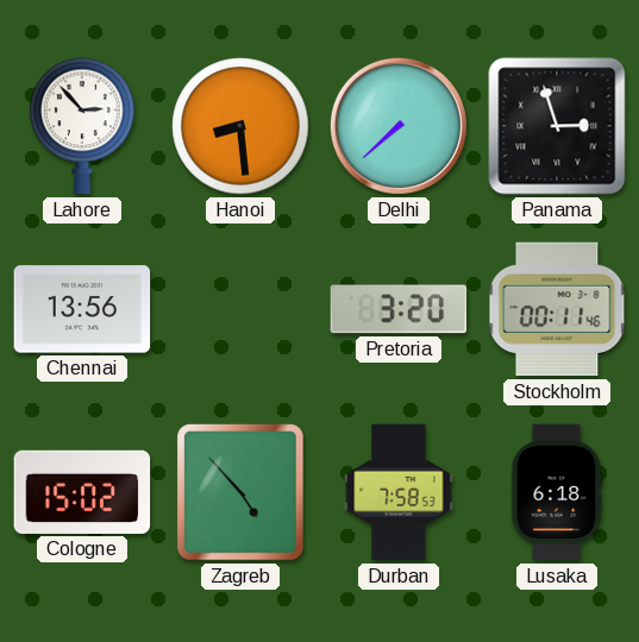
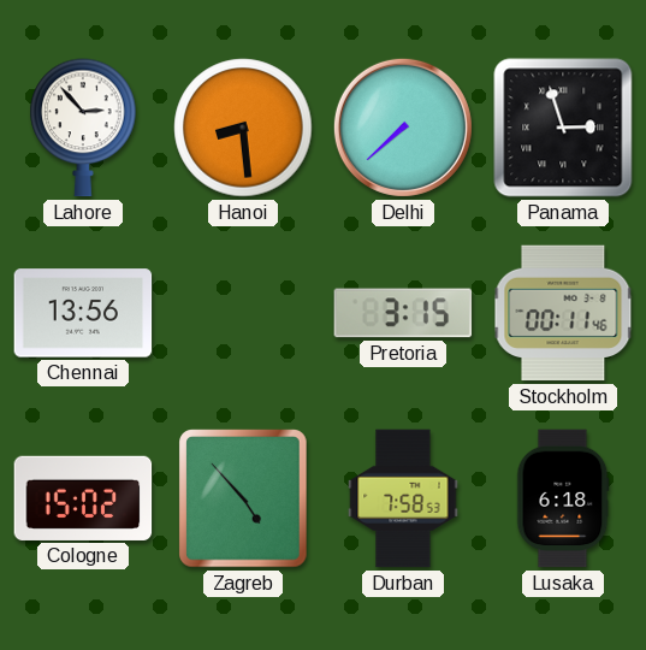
Pretoria: 3:20 -> 3:15 (403, 313)
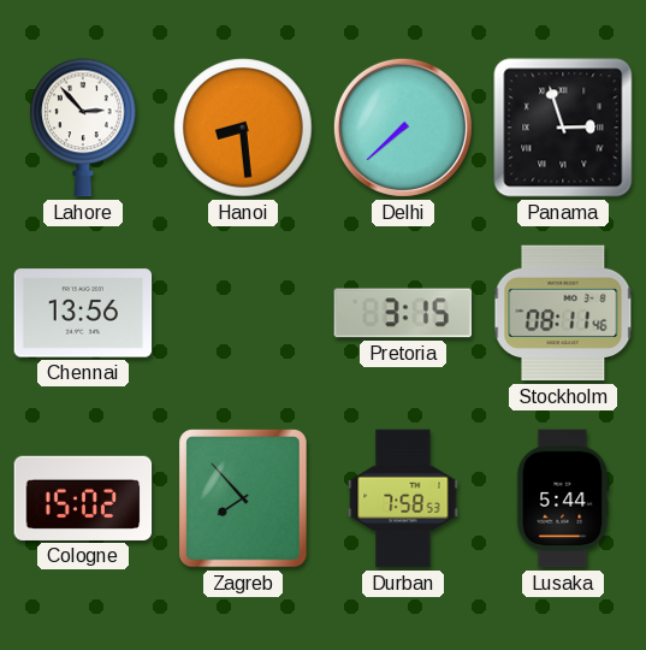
Stockholm: 00:11 -> 08:11 (563, 313)
Zagreb: 4:53 -> 7:53 (243, 498)
Lusaka: 6:18 -> 5:44 (563, 498)
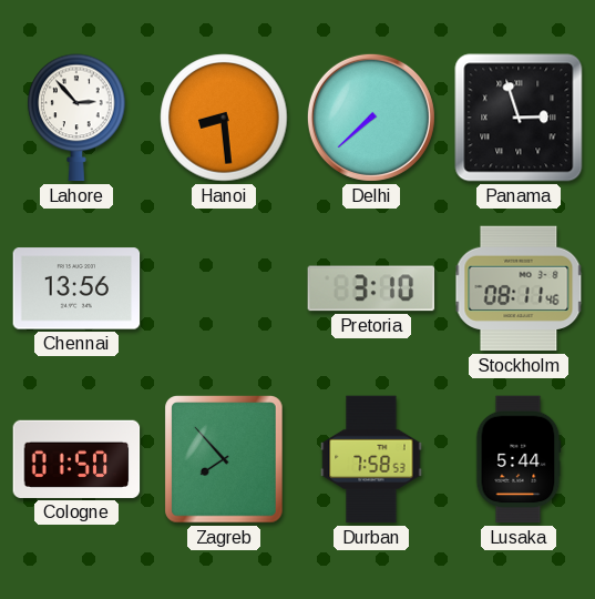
Pretoria: 3:15 -> 3:10 (371, 288)
Cologne: 15:02 -> 01:50 (76, 459)
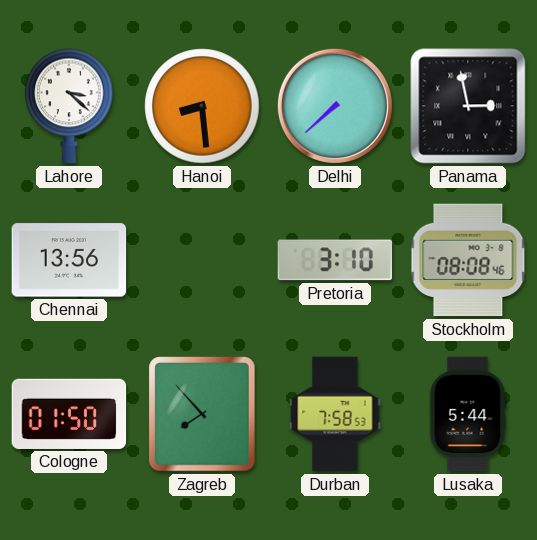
Lahore: 2:53 -> 3:22 (69, 106)
Panama: 2:57 -> 2:58 (468, 106)
Stockholm: 08:11 -> 08:08 (468, 260)
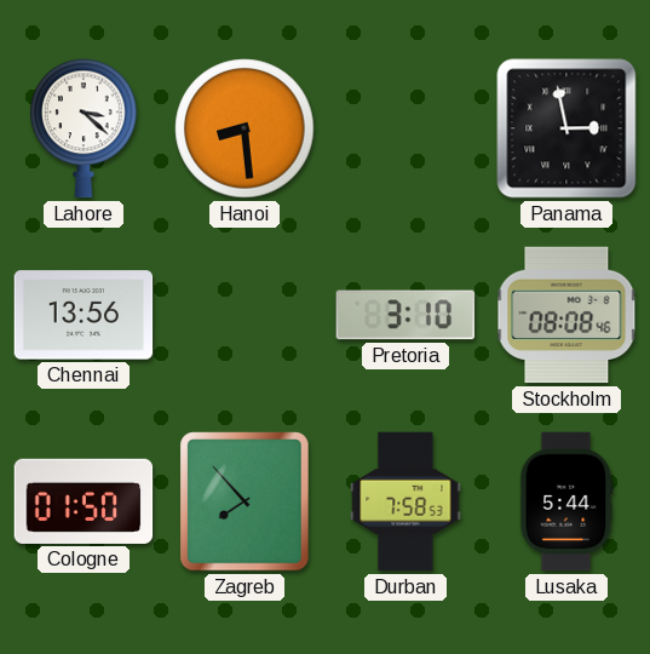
Delhi: 7:38 -> none (335, 106)
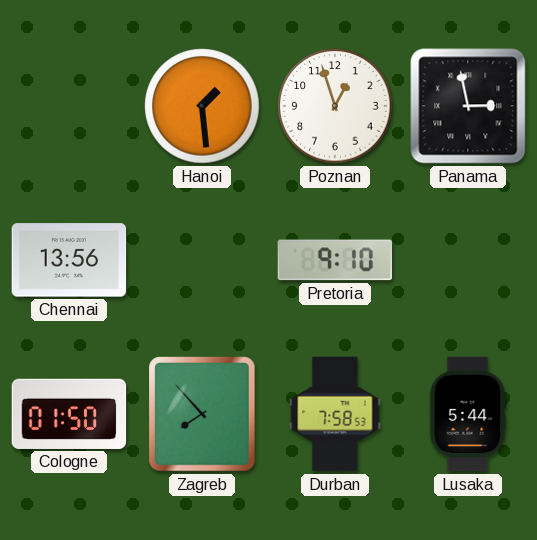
Lahore: 3:22 -> none (84, 128)
Hanoi: 8:29 -> 1:29 (202, 106)
Poznan: none -> 12:57 (335, 106)
Pretoria: 3:10 -> 9:10 (335, 260)
Stockholm: 08:08 -> none (566, 315)
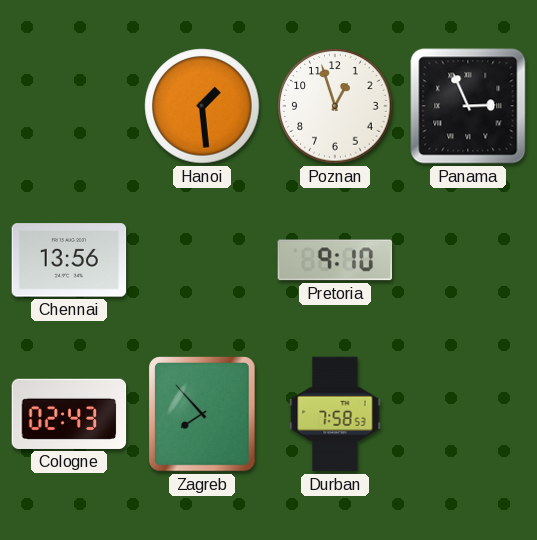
Panama: 2:58 -> 2:56 (468, 106)
Cologne: 01:50 -> 02:43 (69, 414)
Lusaka: 5:44 -> none (468, 414)
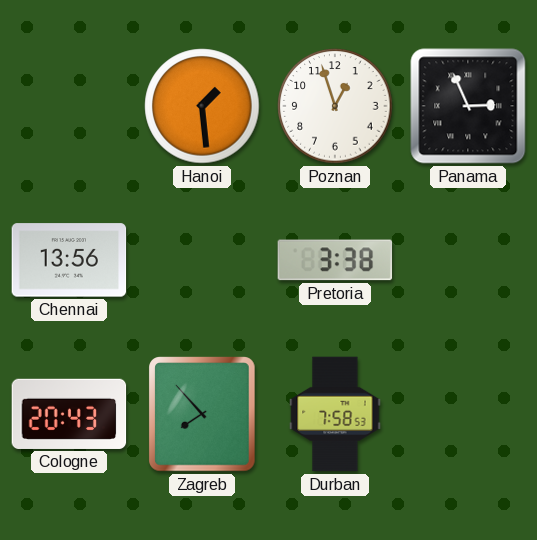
Pretoria: 9:10 -> 3:38 (335, 260)
Cologne: 02:43 -> 20:43 (69, 414)
